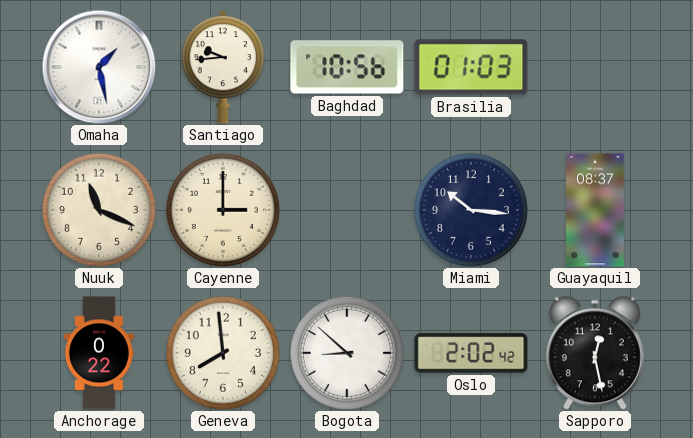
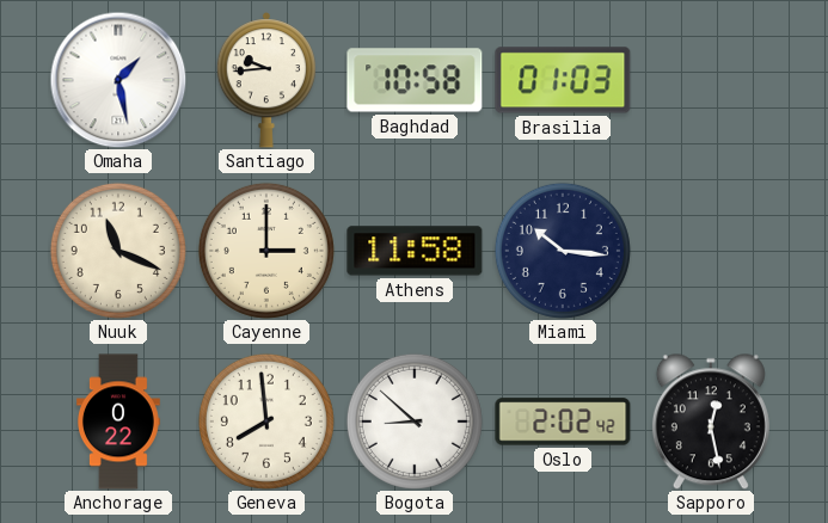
Baghdad: 10:56 -> 10:58 (415, 80)
Athens: none -> 11:58 (415, 251)
Guayaquil: 08:37 -> none (595, 210)
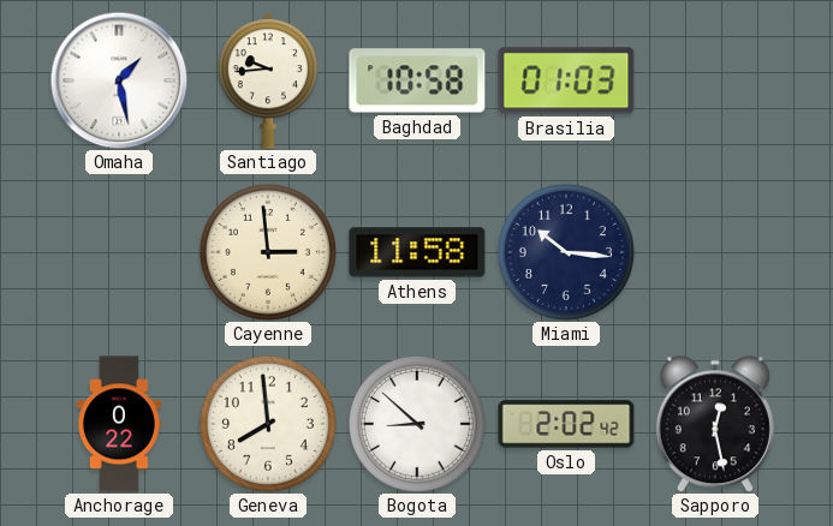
Nuuk: 11:19 -> none (118, 251)
Cayenne: 3:00 -> 2:59 (268, 252)
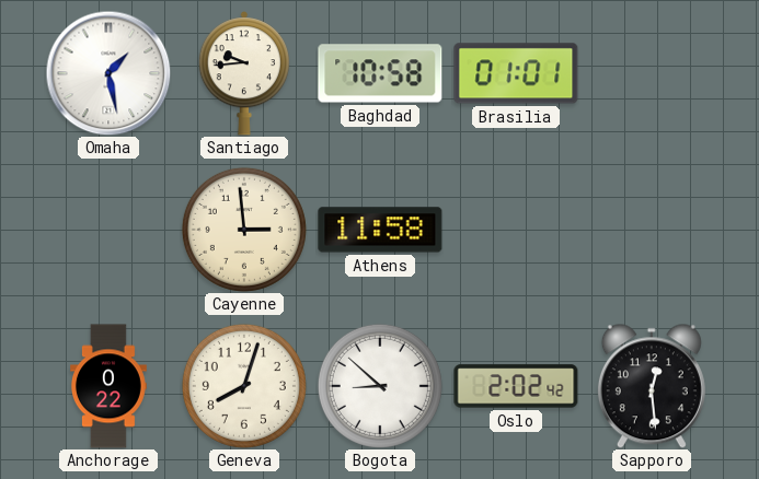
Brasilia: 01:03 -> 01:01 (516, 73)
Miami: 10:16 -> none (566, 252)
Geneva: 7:59 -> 8:03 (244, 386)
Sapporo: 12:28 -> 12:29 (652, 386)
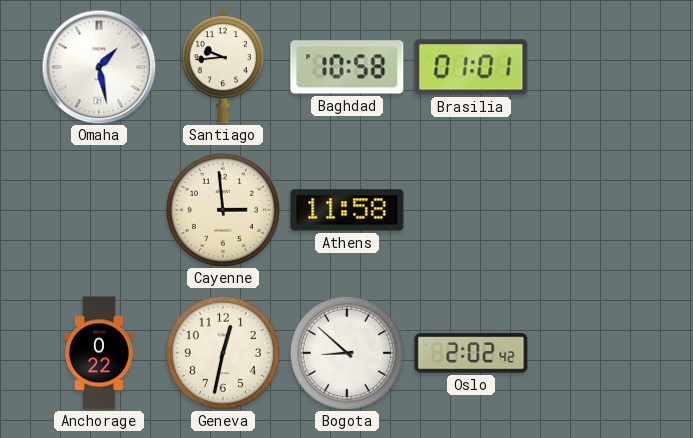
Geneva: 8:03 -> 12:32 (223, 353)
Sapporo: 12:29 -> none (652, 386)
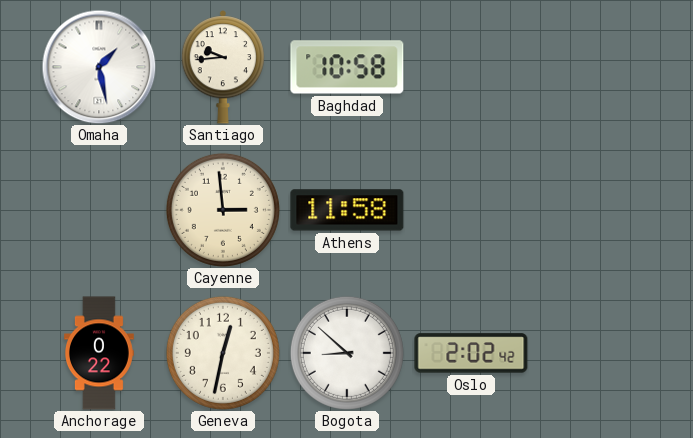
Brasilia: 01:01 -> none (471, 67)
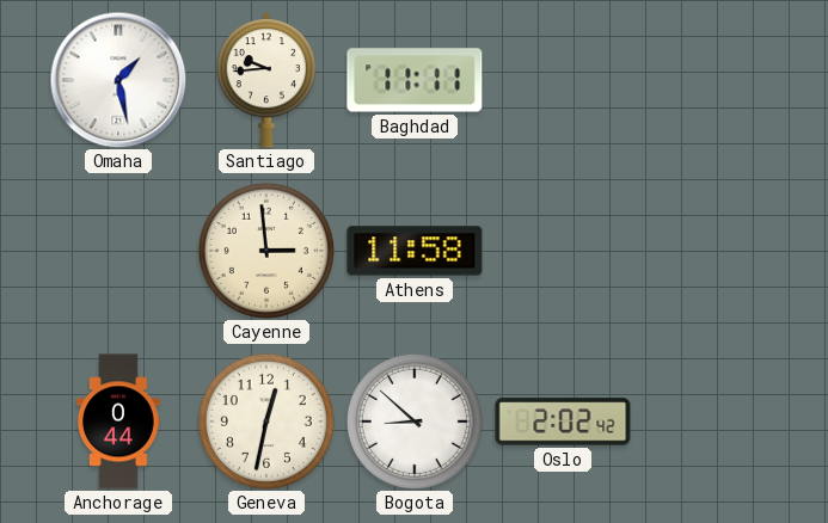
Baghdad: 10:58 -> 11:11 (415, 80)
Anchorage: 0:22 -> 0:44 (119, 422)
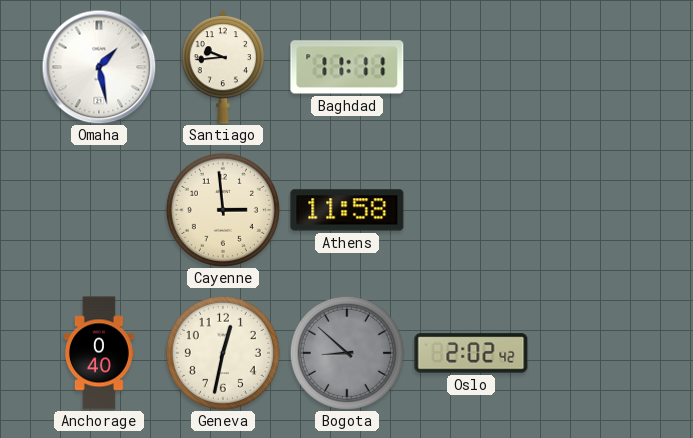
Anchorage: 0:44 -> 0:40 (100, 353)
Bogota dial: white -> grey (347, 353)
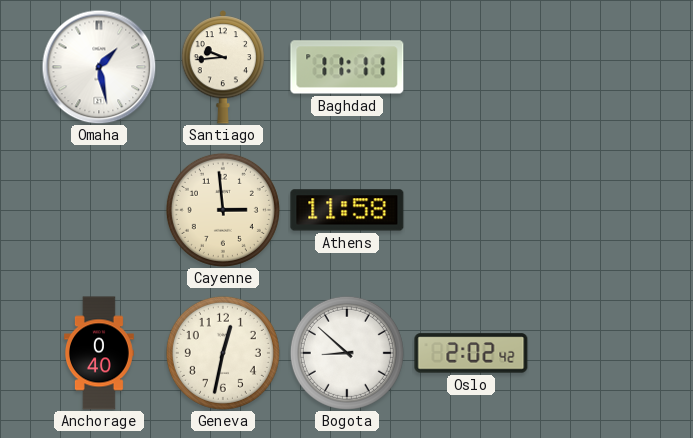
Bogota dial: grey -> white (347, 353)
